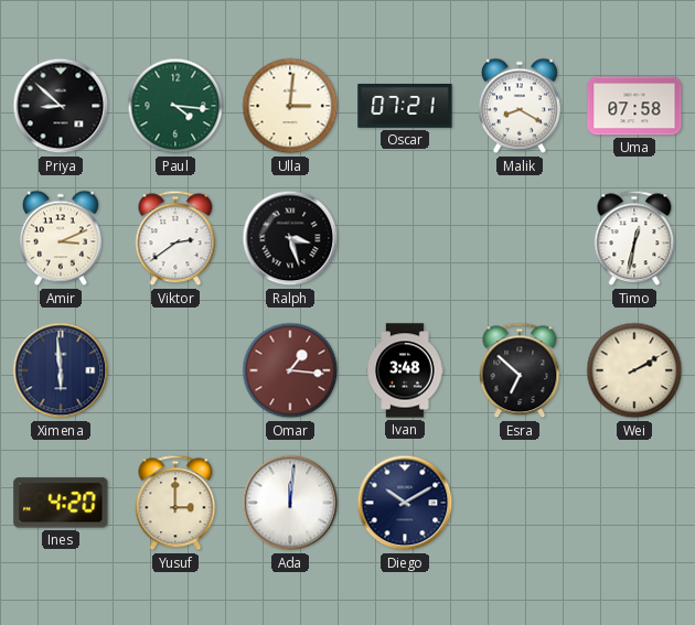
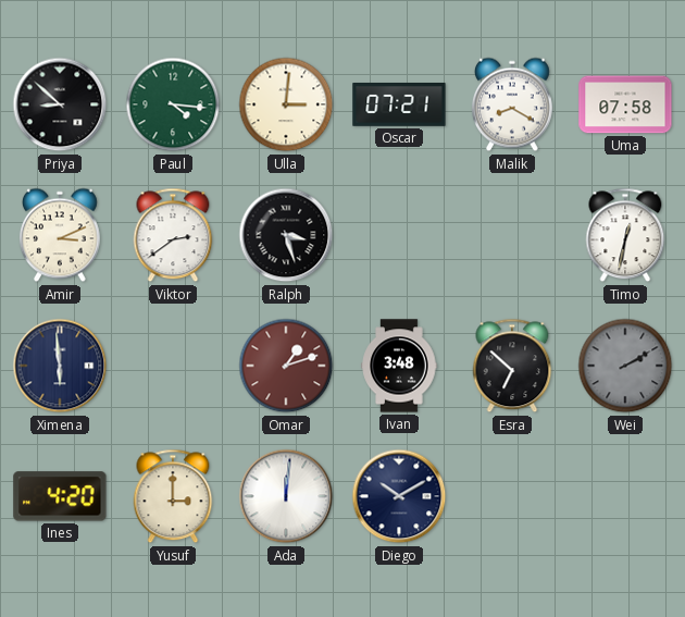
Omar: 1:16 -> 1:12 (286, 366)
Wei dial: cream -> grey (625, 366)
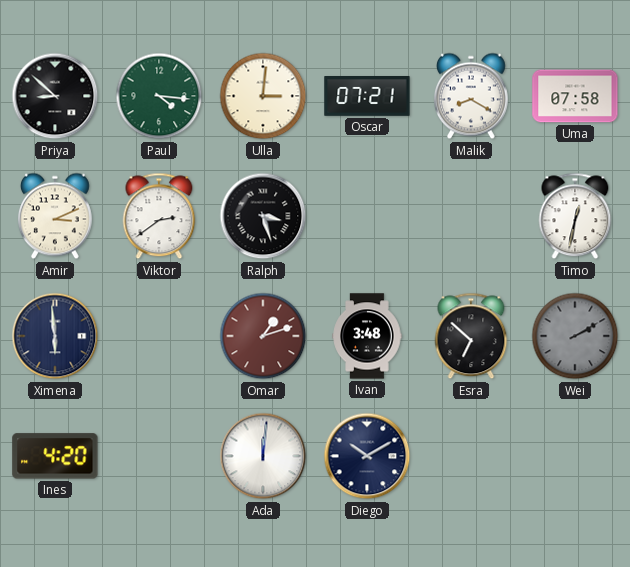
Yusuf: 3:00 -> none (173, 496)
